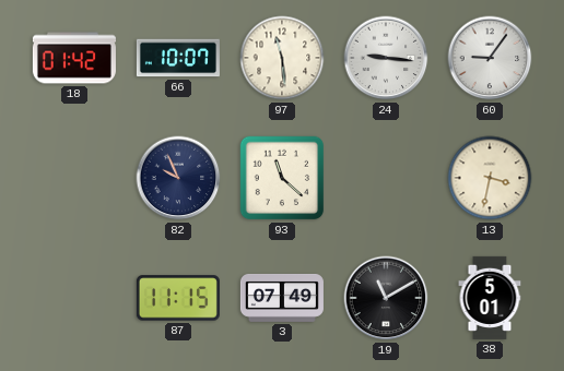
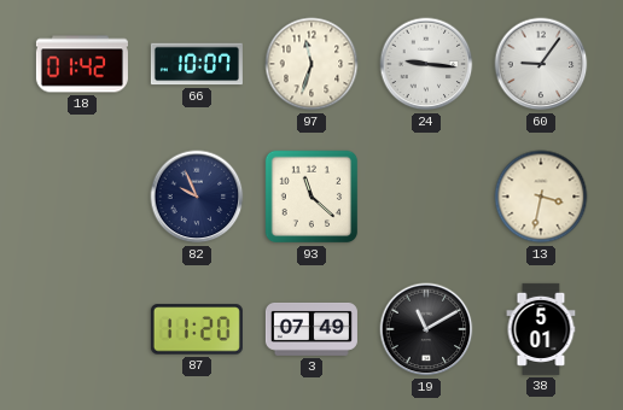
97: 11:29 -> 11:33 (311, 64)
87: 11:15 -> 11:20 (197, 329)
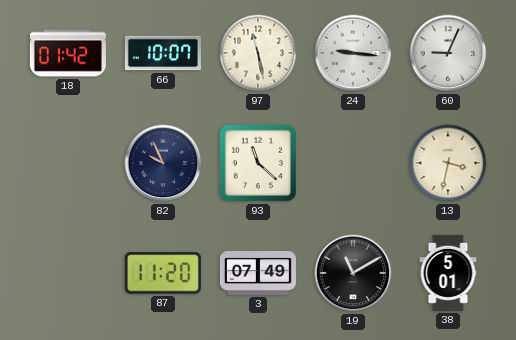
97: 11:33 -> 11:28 (258, 53)
60: 9:06 -> 9:04 (448, 53)
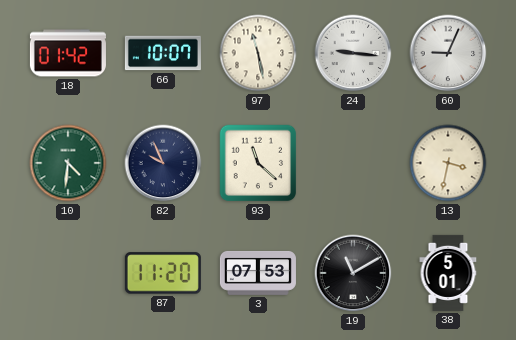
10: none -> 4:31 (68, 163)
3: 07:49 -> 07:53 (258, 273)
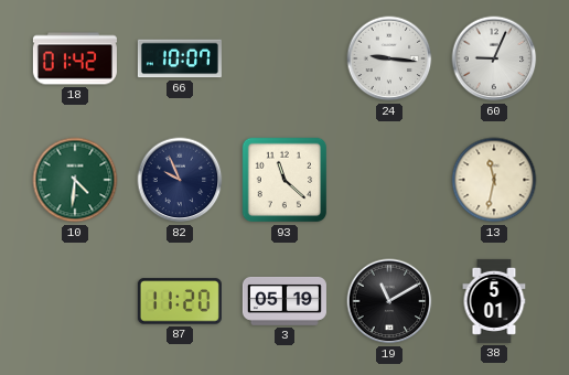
97: 11:28 -> none (258, 53)
13: 3:32 -> 11:32 (494, 180)
3: 07:53 -> 05:19 (284, 301)
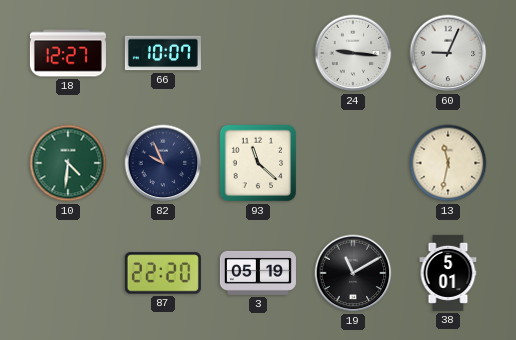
18: 01:42 -> 12:27 (68, 53)
87: 11:20 -> 22:20 (163, 273)
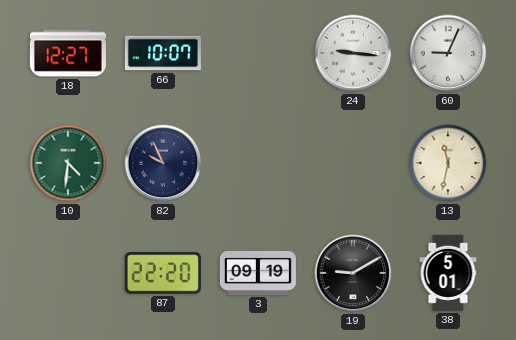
93: 11:22 -> none (258, 163)
3: 05:19 -> 09:19 (258, 273)
19: 11:10 -> 9:10 (353, 273)
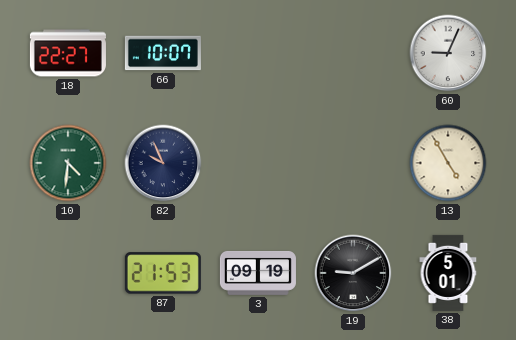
18: 12:27 -> 22:27 (68, 53)
24: 9:16 -> none (353, 53)
13: 11:32 -> 4:55 (448, 163)
87: 22:20 -> 21:53 (163, 273)
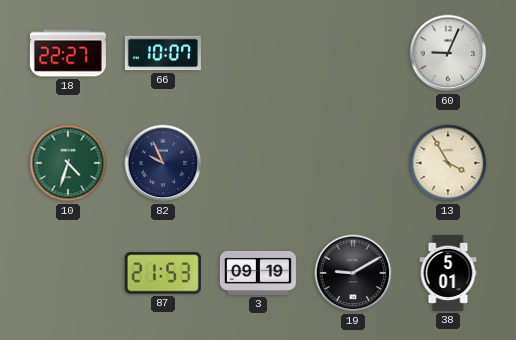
10: 4:31 -> 4:33 (68, 163)
13: 4:55 -> 3:55 (448, 163)
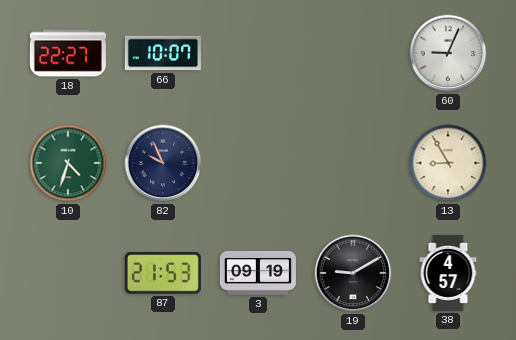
13: 3:55 -> 8:55 (448, 163)
38: 5:01 -> 4:57 (448, 273)
